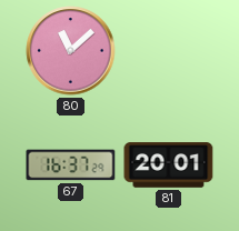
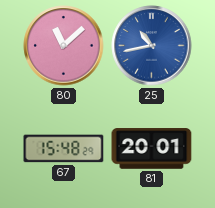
25: none -> 10:43 (152, 46)
67: 16:37 -> 15:48 (64, 149)
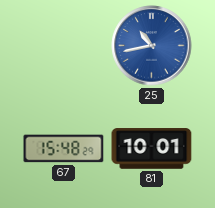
80: 11:08 -> none (64, 46)
81: 20:01 -> 10:01 (152, 149)
